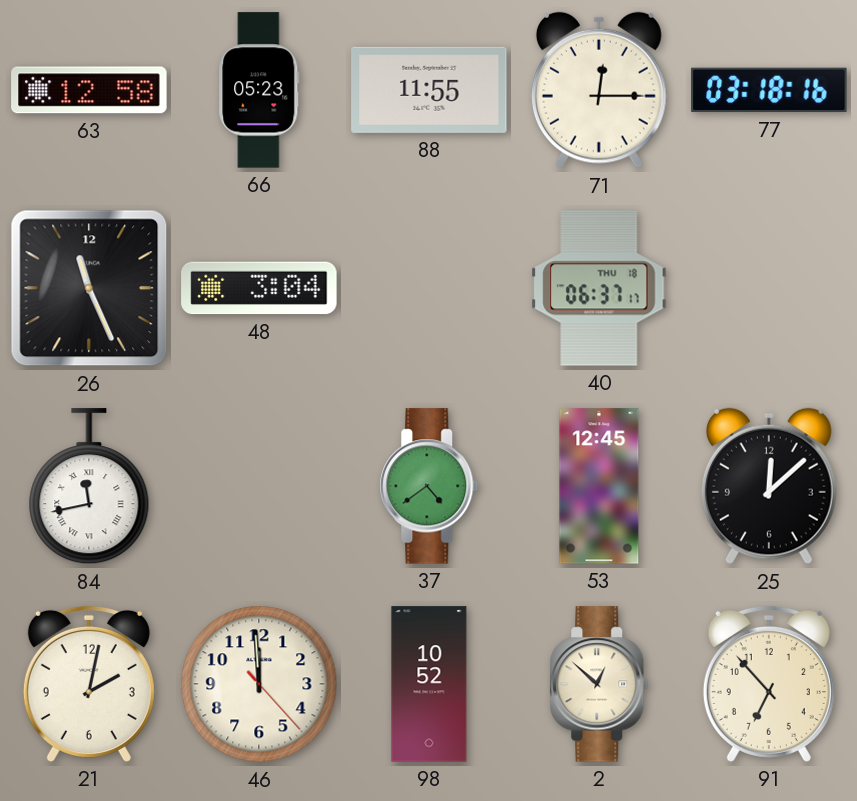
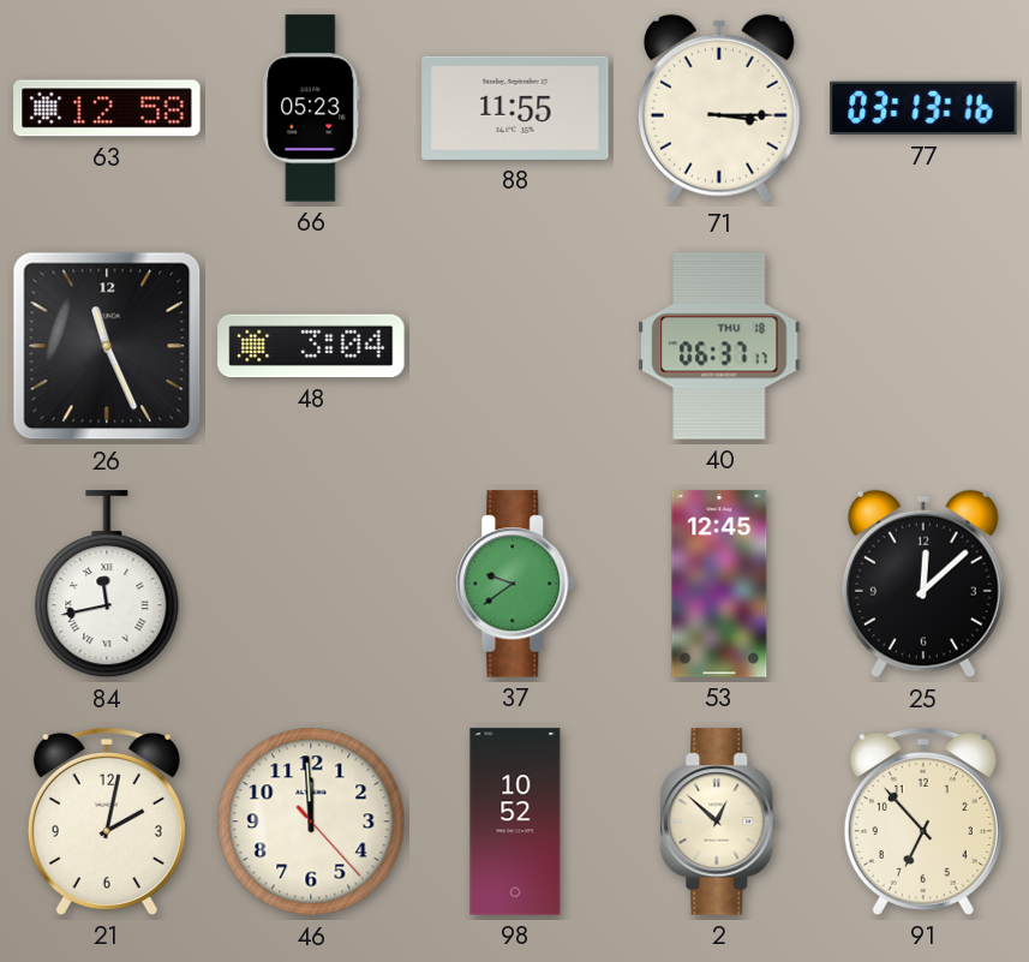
71: 12:15 -> 3:15 (719, 108)
77: 03:18 -> 03:13 (923, 108)
37: 4:39 -> 9:39 (515, 584)
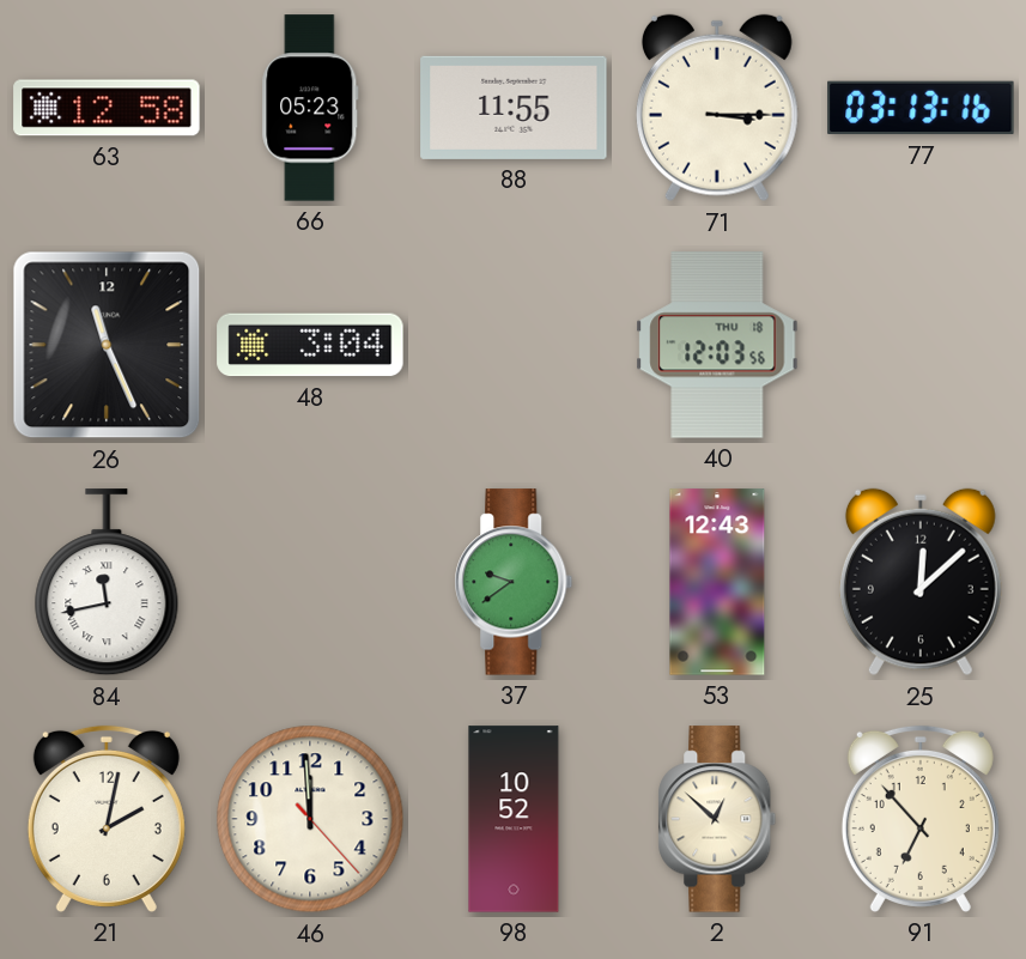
40: 06:37 -> 12:03 (717, 345)
53: 12:45 -> 12:43 (717, 582)
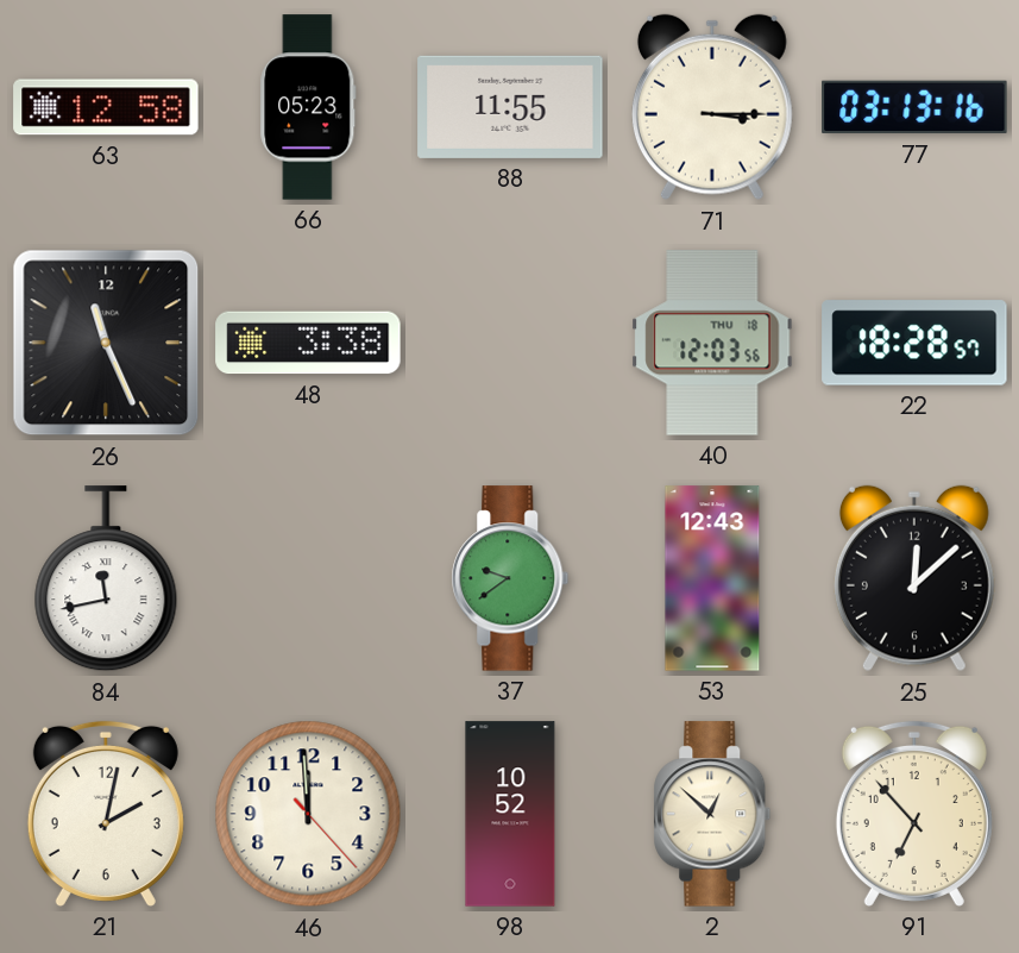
48: 3:04 -> 3:38 (308, 343)
22: none -> 18:28 (914, 343)
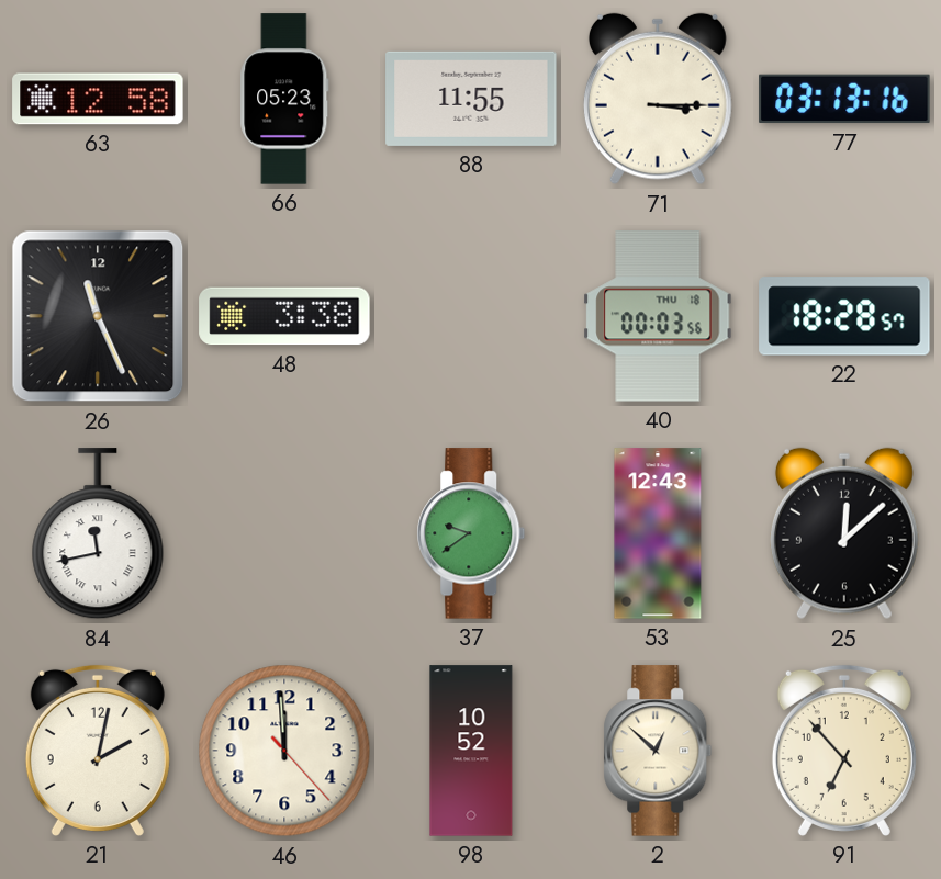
40: 12:03 -> 00:03 (658, 316)
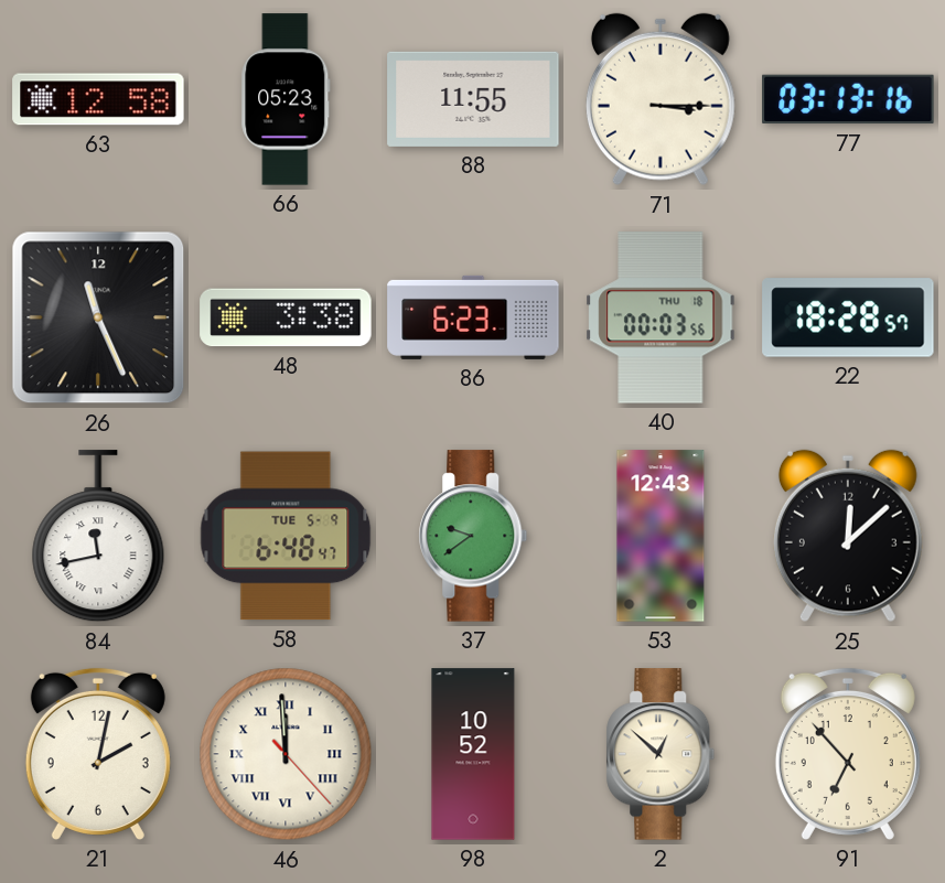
86: none -> 6:23 (473, 317)
58: none -> 6:48 (286, 536)
46 numerals: Arabic -> Roman (286, 754)
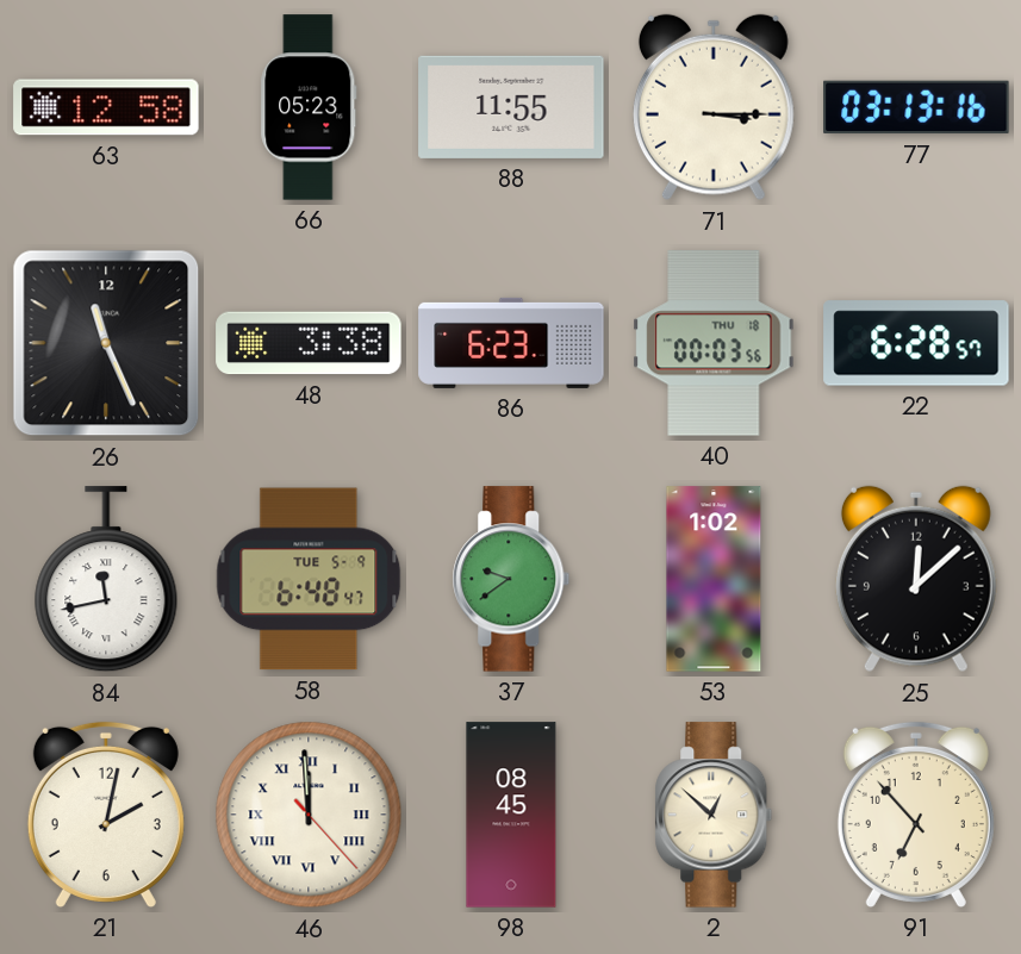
22: 18:28 -> 6:28 (916, 343)
53: 12:43 -> 1:02 (714, 579)
98: 10:52 -> 08:45 (511, 815)
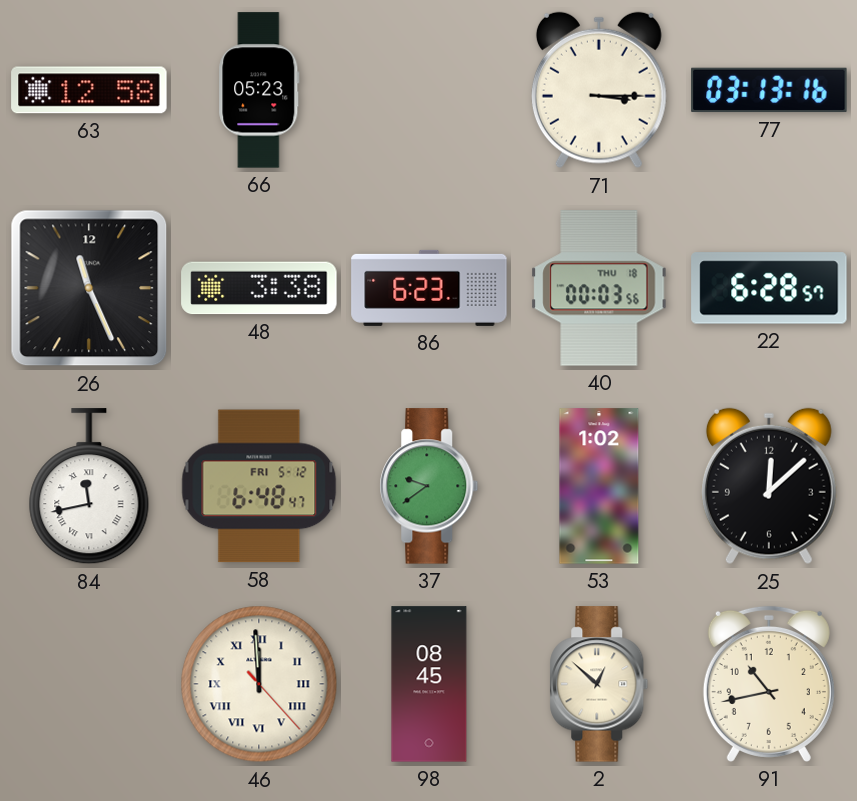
88: 11:55 -> none (511, 107)
58 date: TUE 5-9 -> FRI 5-12 (259, 486)
21: 2:02 -> none (106, 815)
91: 6:53 -> 10:43 (769, 684)
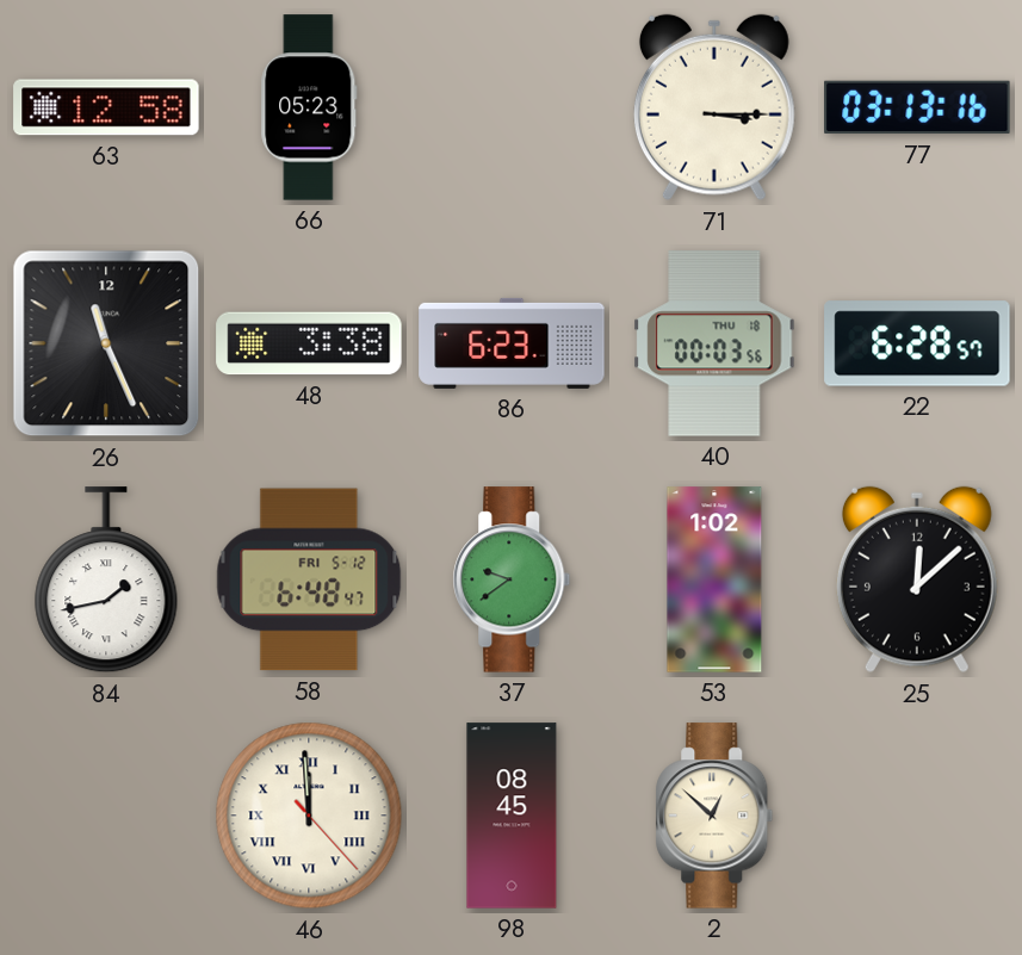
84: 11:43 -> 1:43 (106, 581)
91: 10:43 -> none (769, 684)
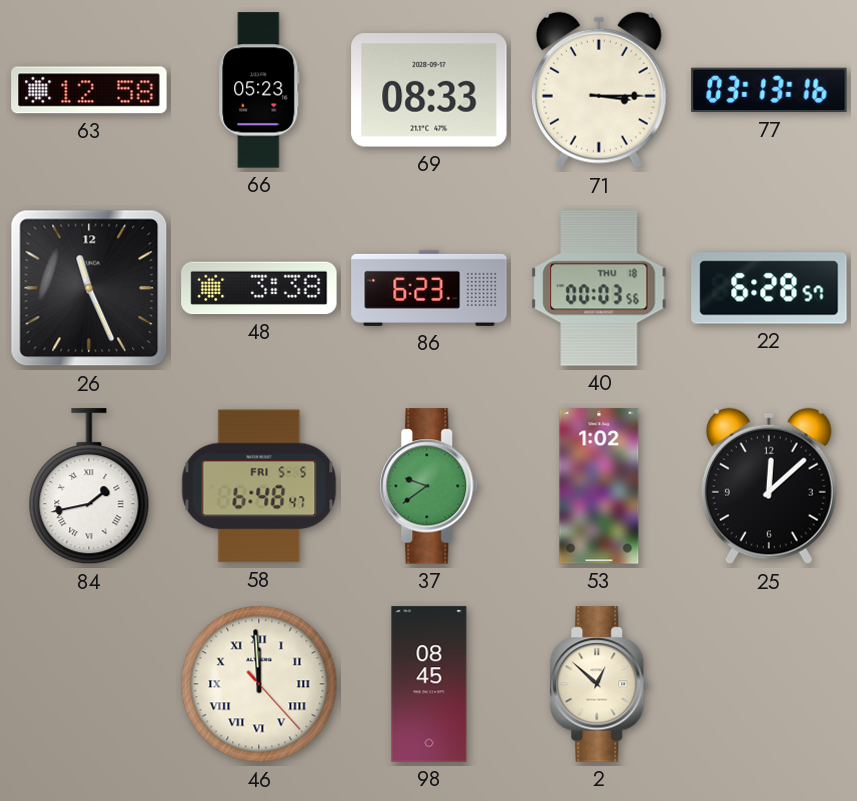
69: none -> 08:33 (429, 90)
58 date: FRI 5-12 -> FRI 5-5 (259, 486)
